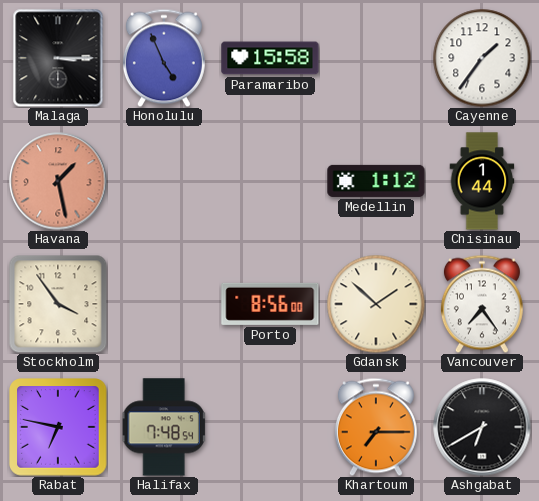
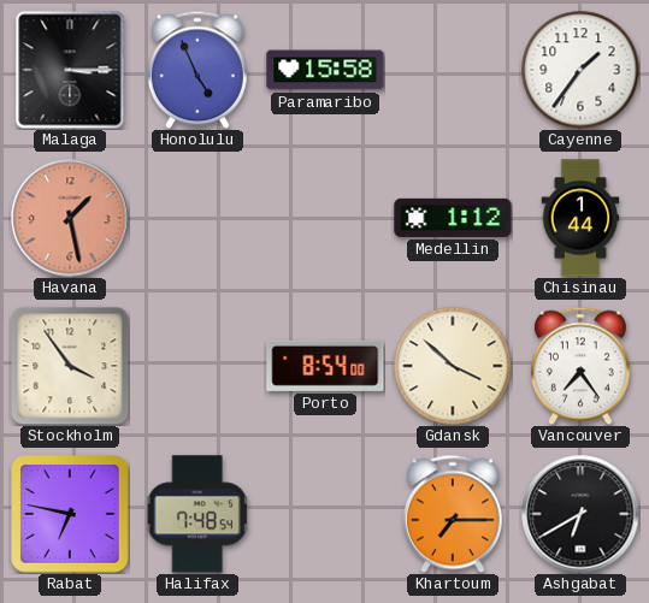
Porto: 8:56 -> 8:54 (325, 366)
Gdansk: 1:52 -> 3:52 (453, 366)
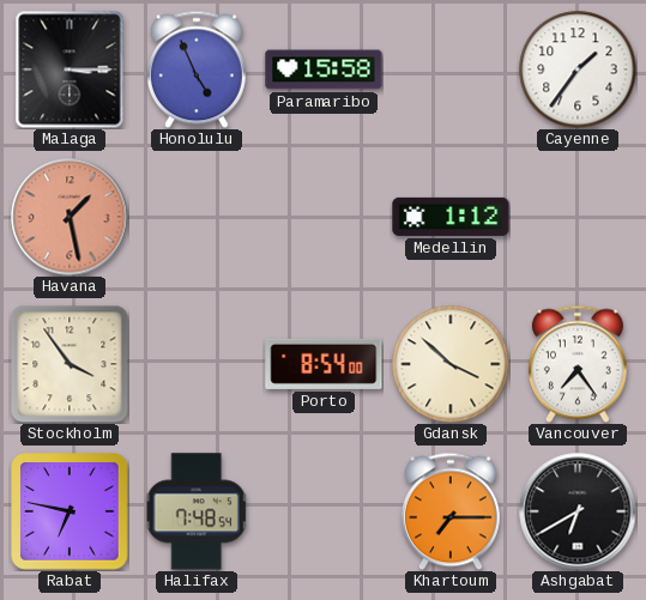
Chisinau: 1:44 -> none (580, 218)
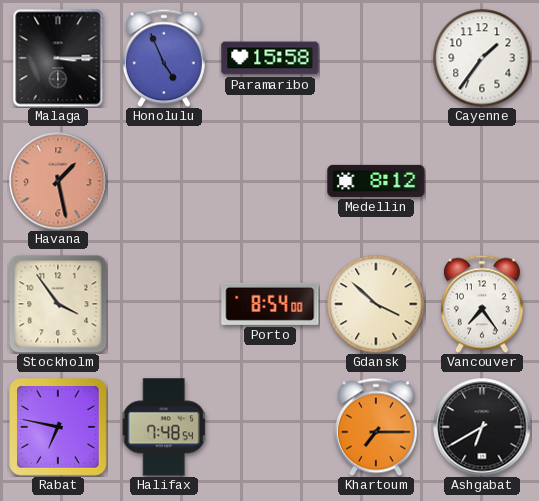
Medellin: 1:12 -> 8:12 (376, 181)
